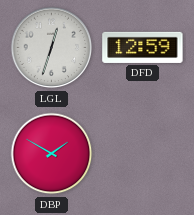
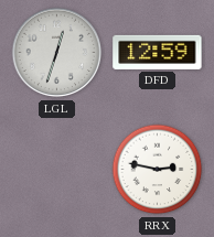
DBP: 1:50 -> none (52, 154)
RRX: none -> 2:47 (158, 170)
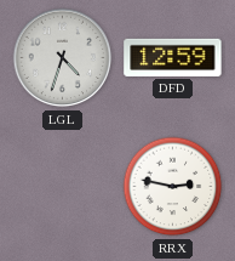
LGL: 12:33 -> 4:33 (63, 58)
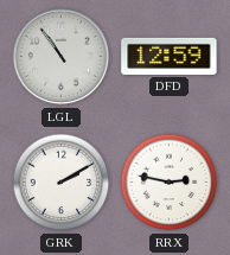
LGL: 4:33 -> 10:54 (62, 57)
GRK: none -> 2:10 (62, 183)
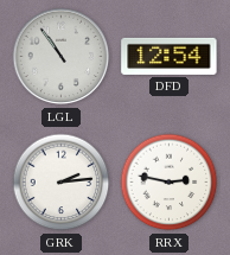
DFD: 12:59 -> 12:54 (170, 56)
GRK: 2:10 -> 2:14 (62, 183)
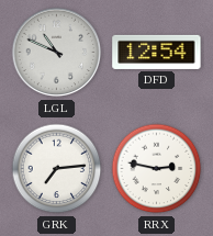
LGL: 10:54 -> 10:49 (57, 53)
GRK: 2:14 -> 7:14 (57, 169)
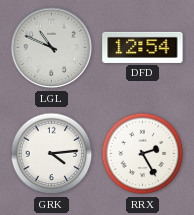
GRK: 7:14 -> 4:14 (52, 154)
RRX: 2:47 -> 2:25 (143, 154)
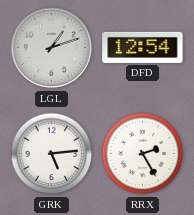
LGL: 10:49 -> 1:12 (52, 48)
GRK: 4:14 -> 5:14 (52, 154)
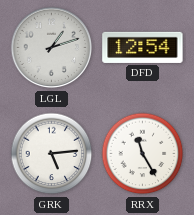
RRX: 2:25 -> 11:25 (143, 154)
